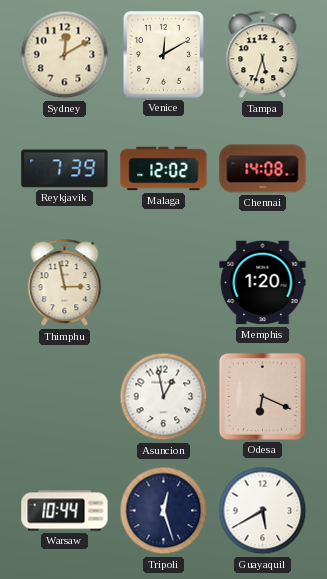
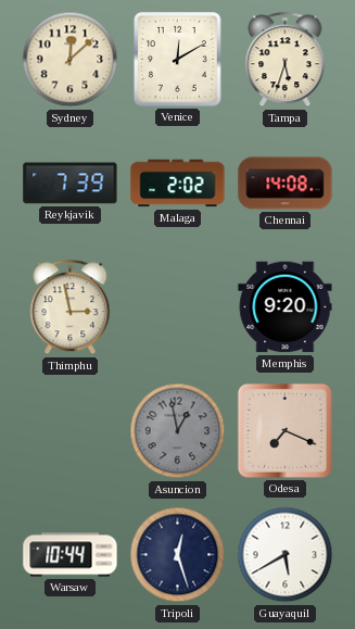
Sydney: 12:10 -> 12:08 (71, 60)
Malaga: 12:02 -> 2:02 (178, 184)
Memphis: 1:20 -> 9:20 (286, 307)
Asuncion dial: white -> grey (178, 431)
Odesa: 6:19 -> 7:19 (284, 430)
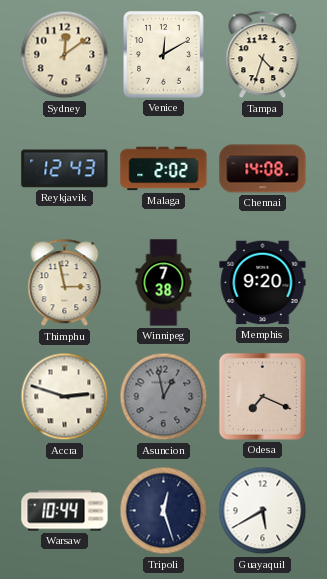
Sydney: 12:08 -> 12:09 (65, 55)
Tampa: 5:33 -> 4:33 (263, 55)
Reykjavik: 7:39 -> 12:43 (65, 169)
Winnipeg: none -> 7:38 (164, 283)
Accra: none -> 2:48 (65, 397)
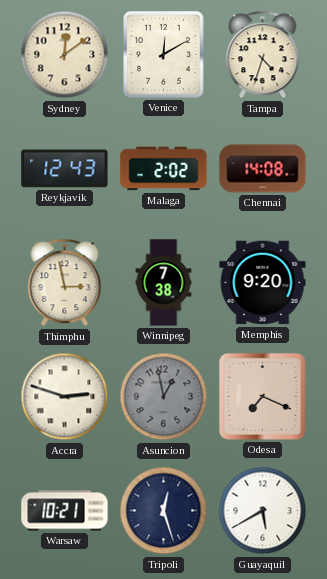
Warsaw: 10:44 -> 10:21 (65, 511)
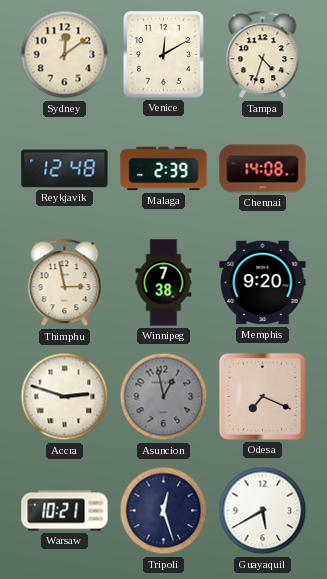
Reykjavik: 12:43 -> 12:48 (65, 169)
Malaga: 2:02 -> 2:39 (164, 169)
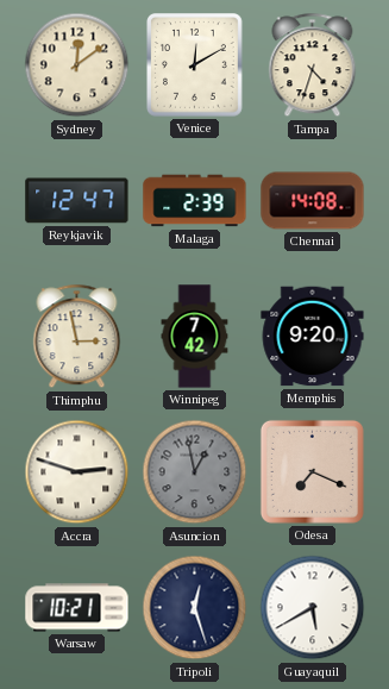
Reykjavik: 12:48 -> 12:47 (77, 201)
Winnipeg: 7:38 -> 7:42 (195, 337)
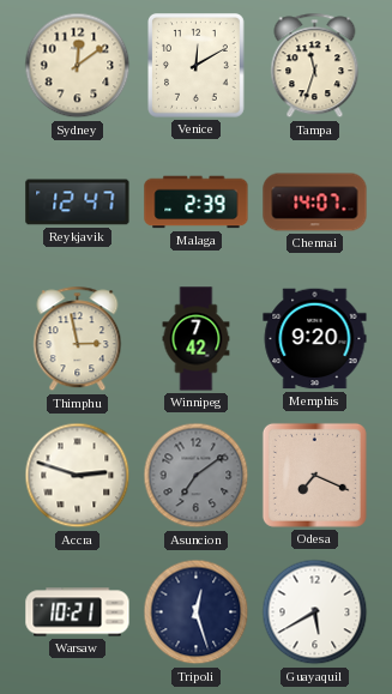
Tampa: 4:33 -> 11:33 (315, 66)
Chennai: 14:08 -> 14:07 (315, 203)
Asuncion: 12:58 -> 7:09 (197, 476)
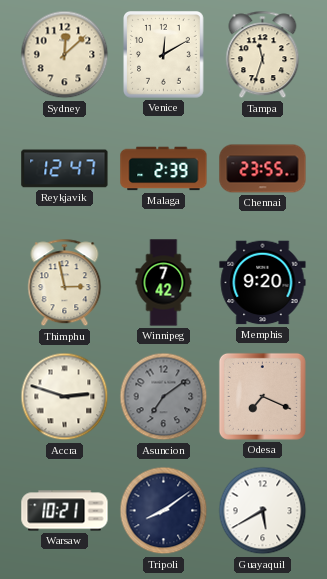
Sydney: 12:09 -> 12:08 (65, 55)
Chennai: 14:07 -> 23:55 (263, 169)
Tripoli: 12:27 -> 8:09 (164, 511)
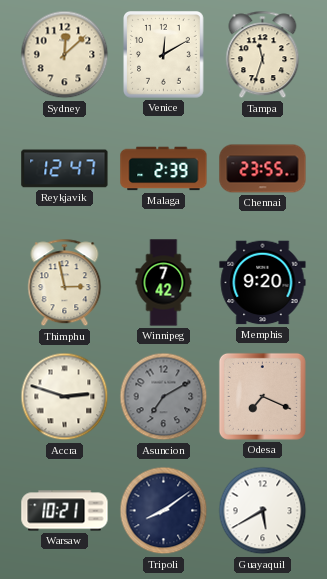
Asuncion: 7:09 -> 7:10 (164, 397)
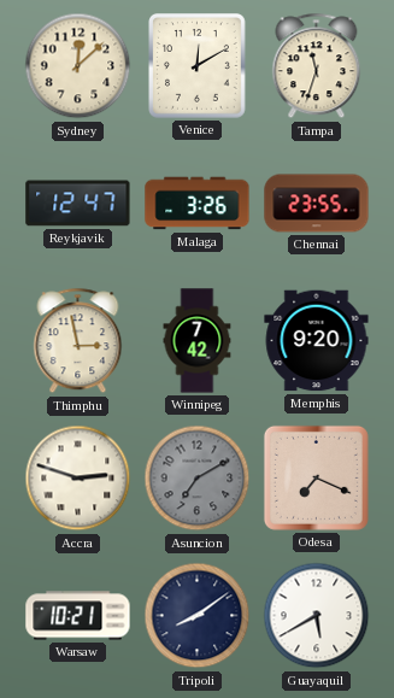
Malaga: 2:39 -> 3:26 (198, 204)
